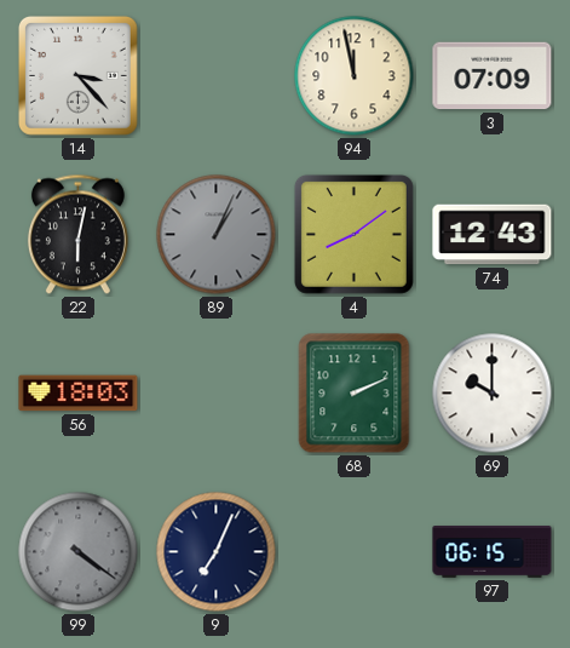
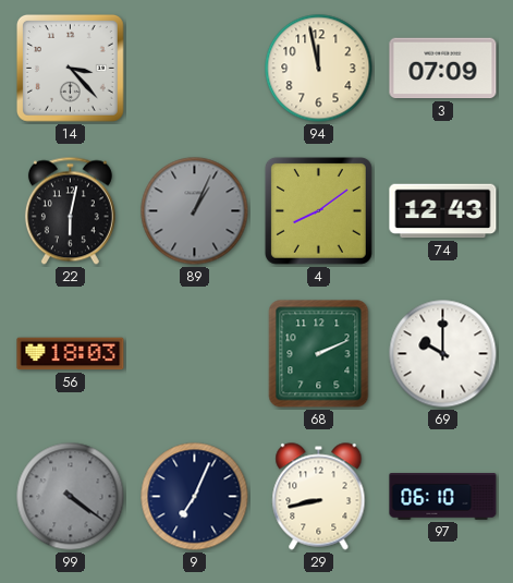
29: none -> 8:43 (319, 497)
97: 06:15 -> 06:10 (443, 497)
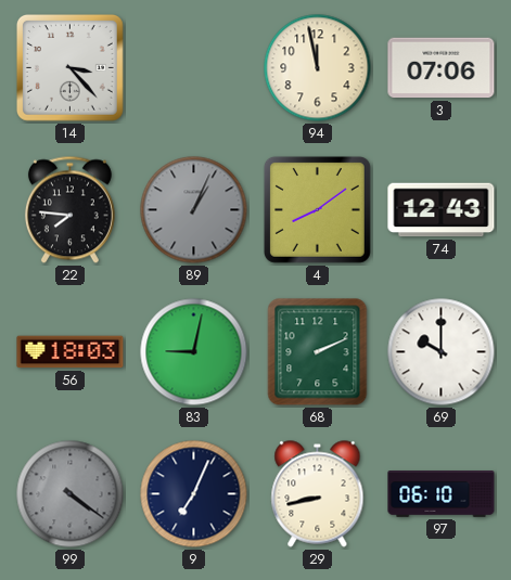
3: 07:09 -> 07:06 (442, 68)
22: 6:02 -> 7:46 (69, 210)
83: none -> 9:02 (194, 352)
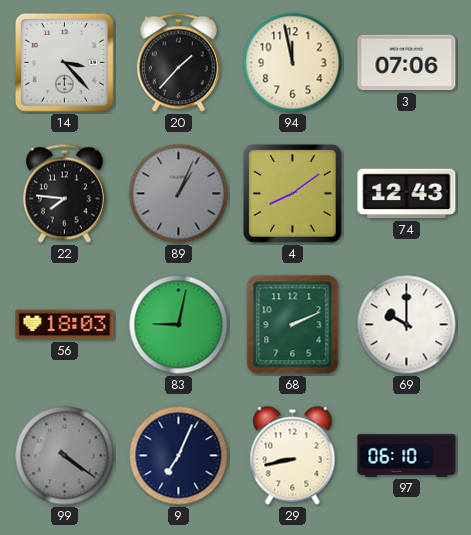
20: none -> 1:37 (178, 63)
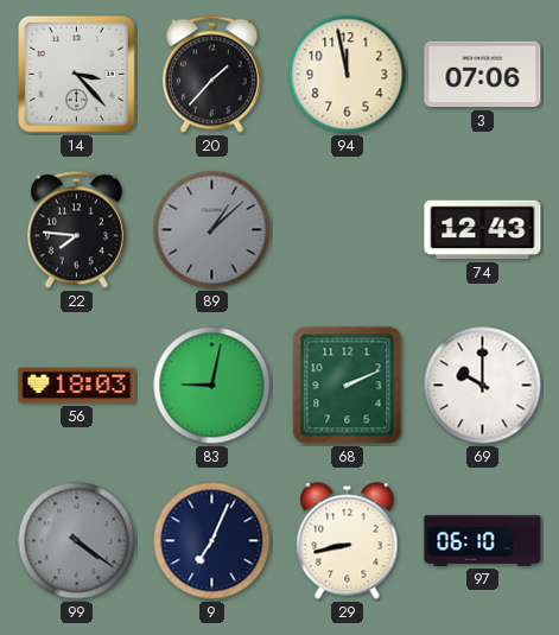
89: 1:04 -> 1:08 (212, 230)
4: 8:09 -> none (292, 193)
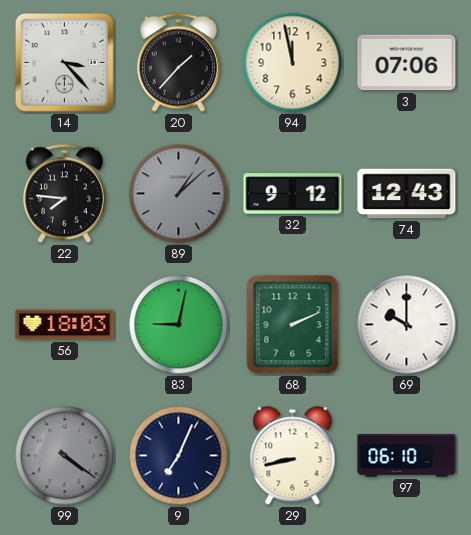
32: none -> 9:12 (293, 194)
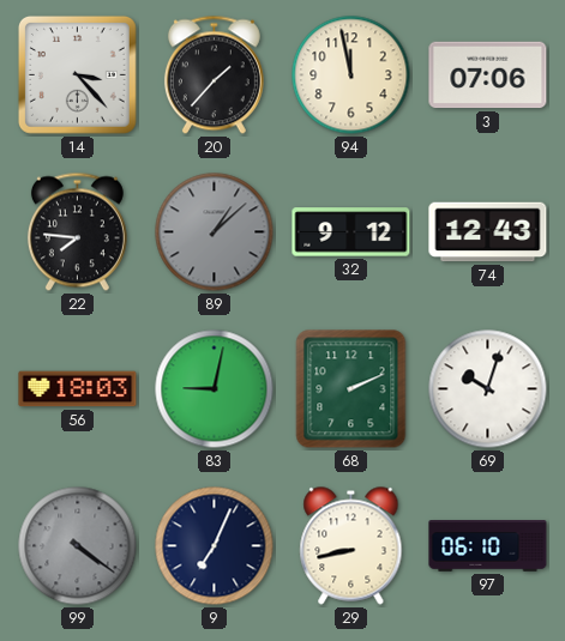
69: 10:00 -> 10:03 (488, 389)
